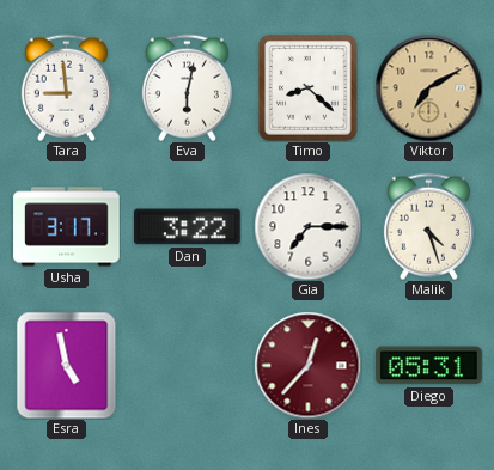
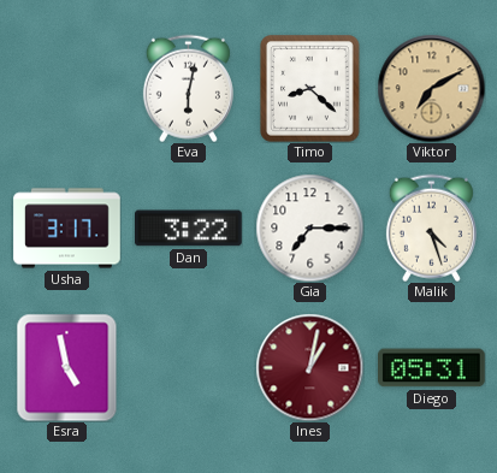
Tara: 8:59 -> none (66, 87)
Ines: 12:37 -> 1:02 (309, 367)
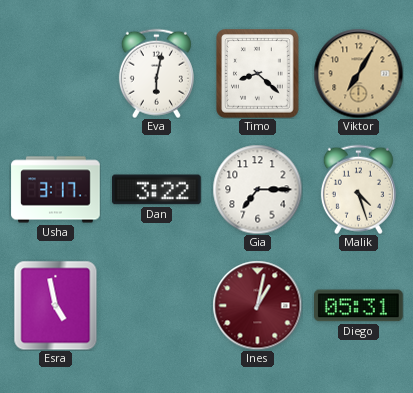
Viktor: 7:10 -> 7:05 (358, 73)
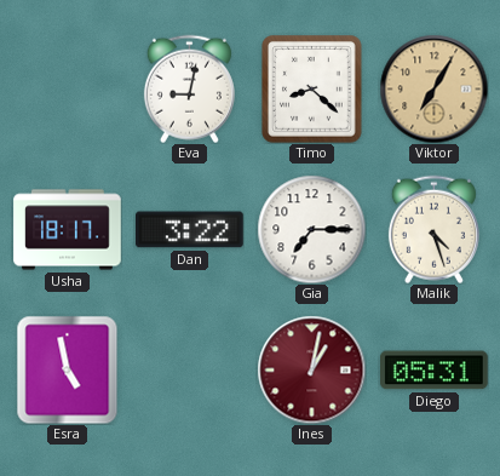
Eva: 6:02 -> 9:02 (189, 88)
Usha: 3:17 -> 18:17 (68, 230)
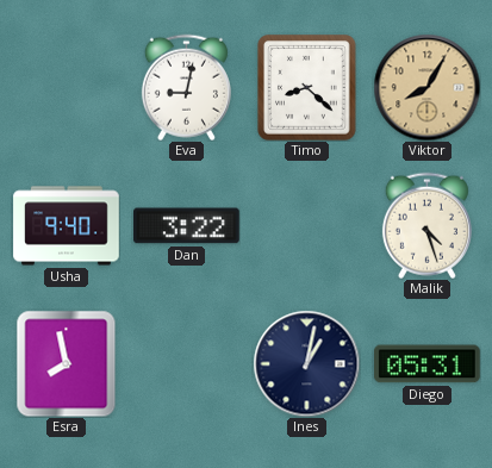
Viktor: 7:05 -> 8:05 (426, 87)
Usha: 18:17 -> 9:40 (67, 226)
Gia: 7:15 -> none (311, 229)
Esra: 4:58 -> 7:58 (67, 363)
Ines dial: burgundy -> navy (306, 363)
